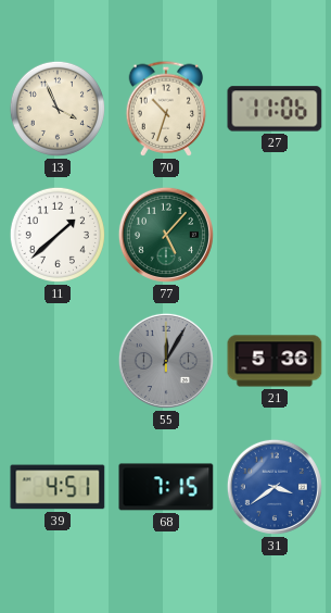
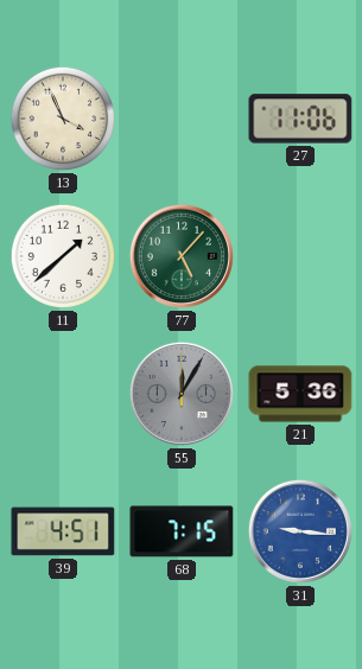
70: 10:33 -> none (166, 109)
31: 3:39 -> 9:16 (300, 531)
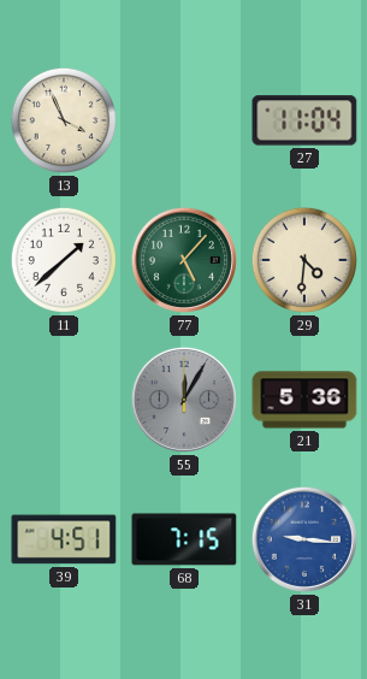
27: 11:06 -> 11:04 (304, 120)
29: none -> 4:31 (304, 260)
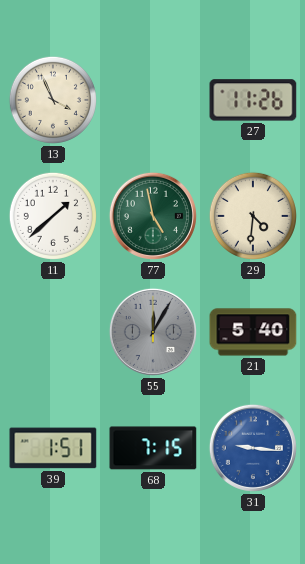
27: 11:04 -> 11:26 (253, 100)
77: 5:07 -> 4:58 (153, 216)
21: 5:36 -> 5:40 (253, 332)
39: 4:51 -> 1:51 (53, 448)
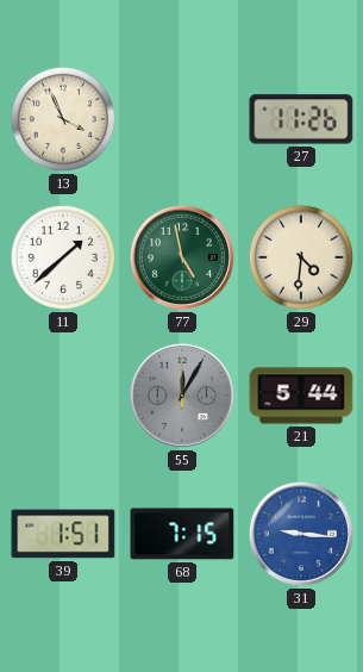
21: 5:40 -> 5:44 (301, 396)
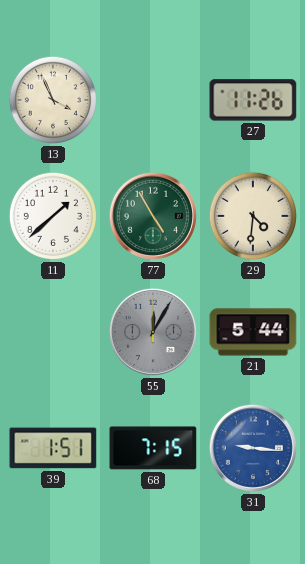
77: 4:58 -> 4:55 (153, 216)
